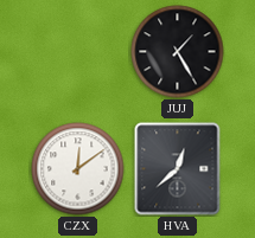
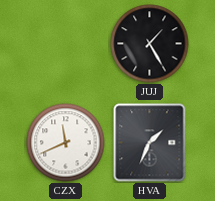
CZX: 12:09 -> 11:41 (66, 143)
HVA: 12:38 -> 1:34 (150, 143)
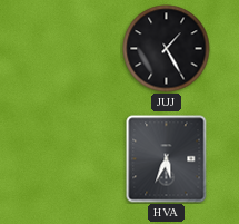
CZX: 11:41 -> none (66, 143)
HVA: 1:34 -> 5:34 (167, 159)
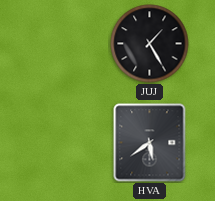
HVA: 5:34 -> 5:39 (150, 143)
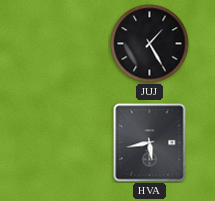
HVA: 5:39 -> 5:43 (150, 143)
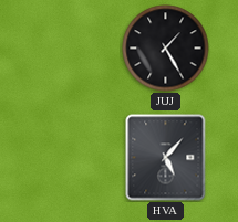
HVA: 5:43 -> 5:07 (166, 158)
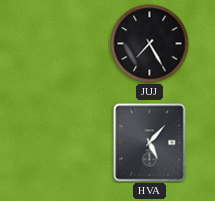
JUJ: 1:25 -> 7:25 (150, 44)
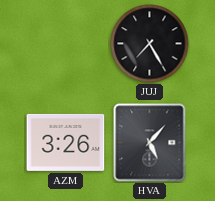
AZM: none -> 3:26 (66, 142)
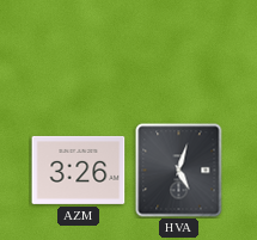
JUJ: 7:25 -> none (150, 44)
HVA: 5:07 -> 5:03 (179, 171)
